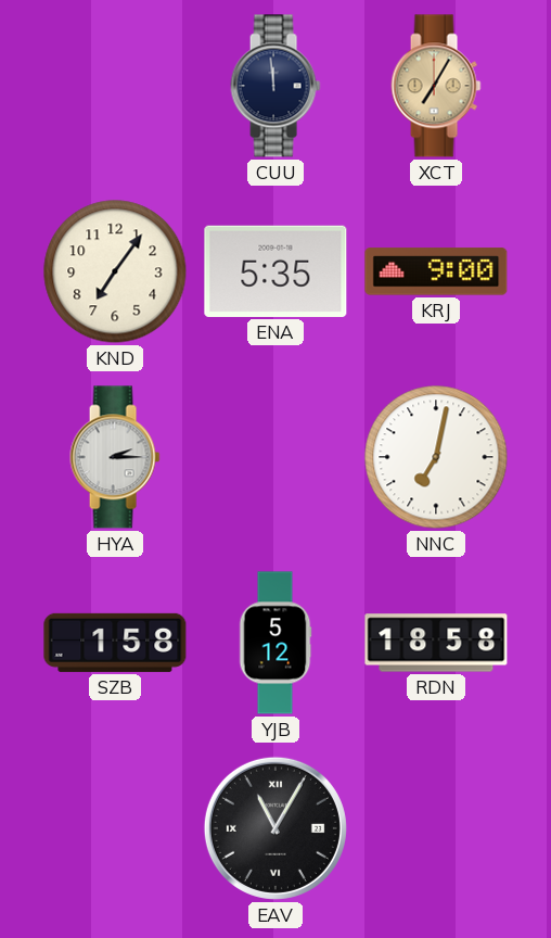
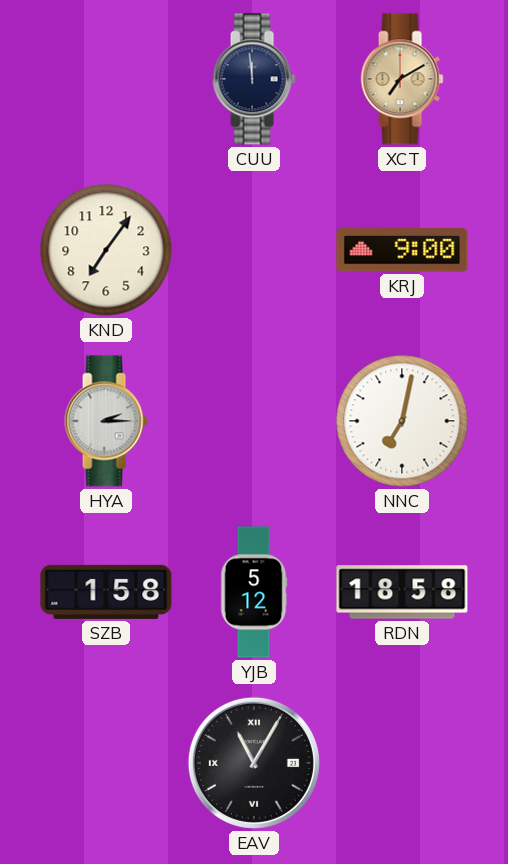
XCT: 7:05 -> 7:10 (402, 79)
ENA: 5:35 -> none (275, 271)
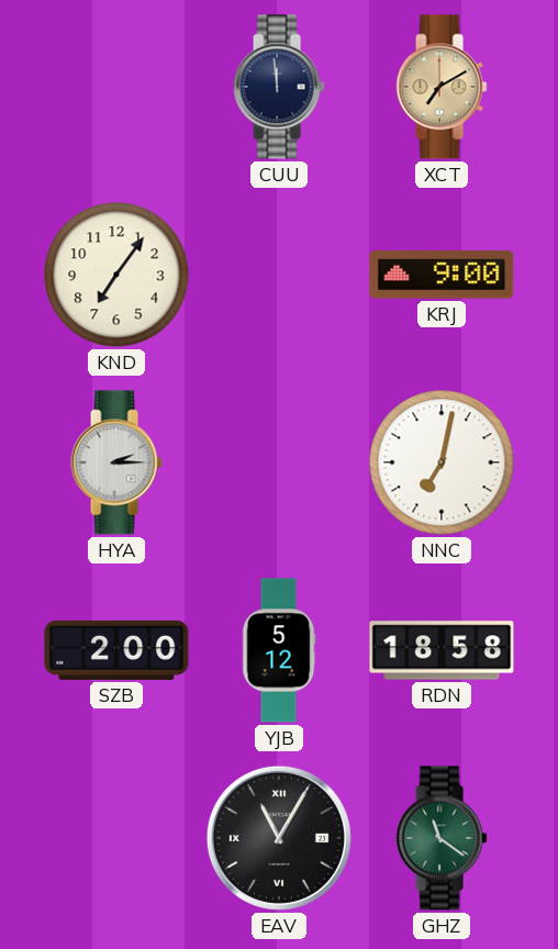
SZB: 1:58 -> 2:00 (116, 650)
GHZ: none -> 11:21 (442, 838)
